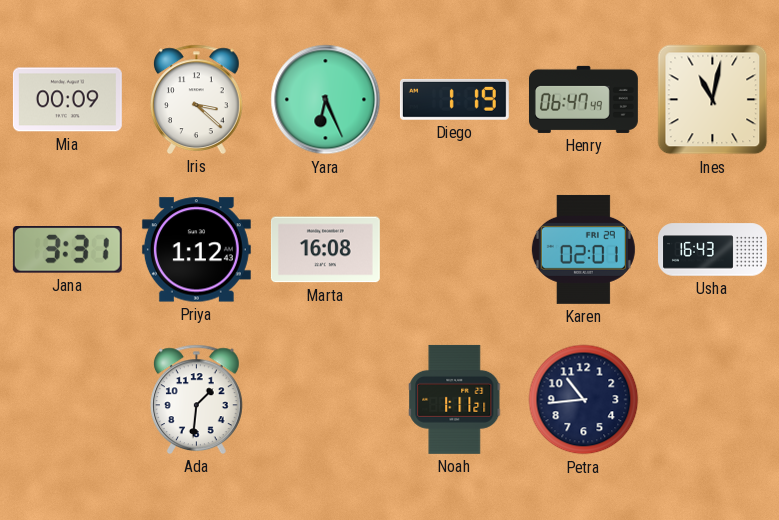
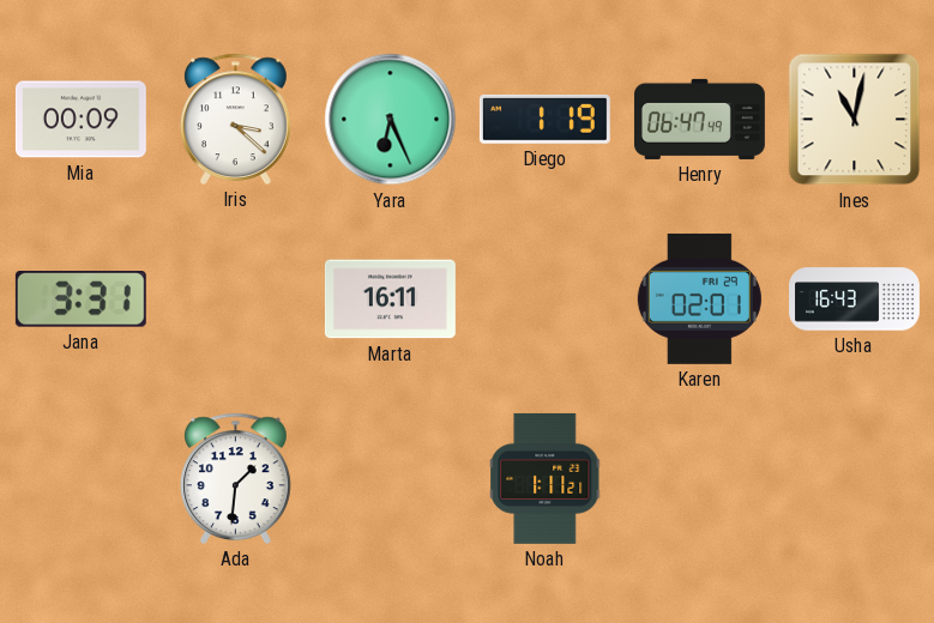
Priya: 1:12 -> none (196, 250)
Marta: 16:08 -> 16:11 (390, 300)
Petra: 10:44 -> none (584, 400)
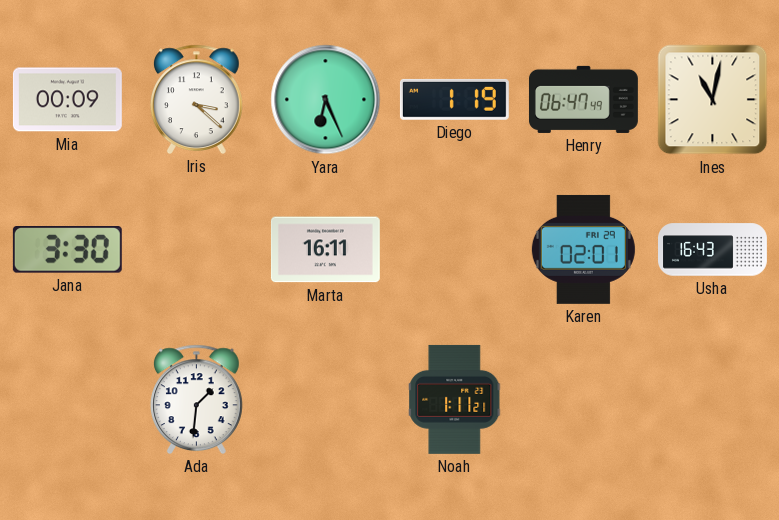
Jana: 3:31 -> 3:30 (67, 250)
